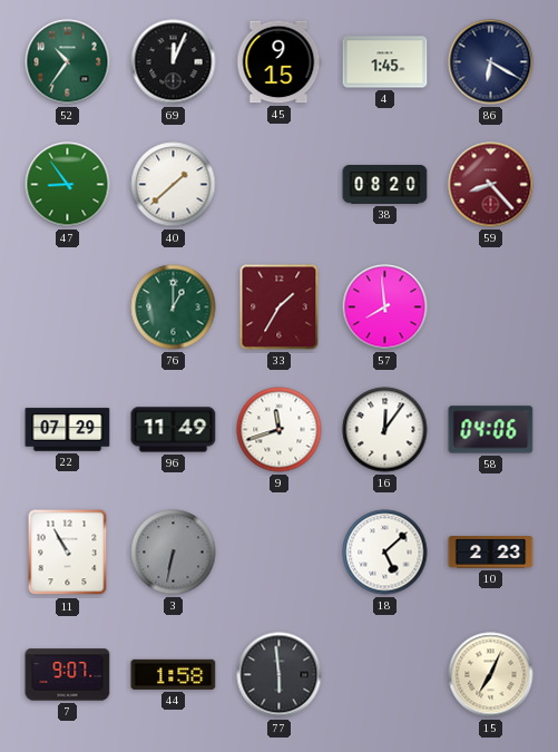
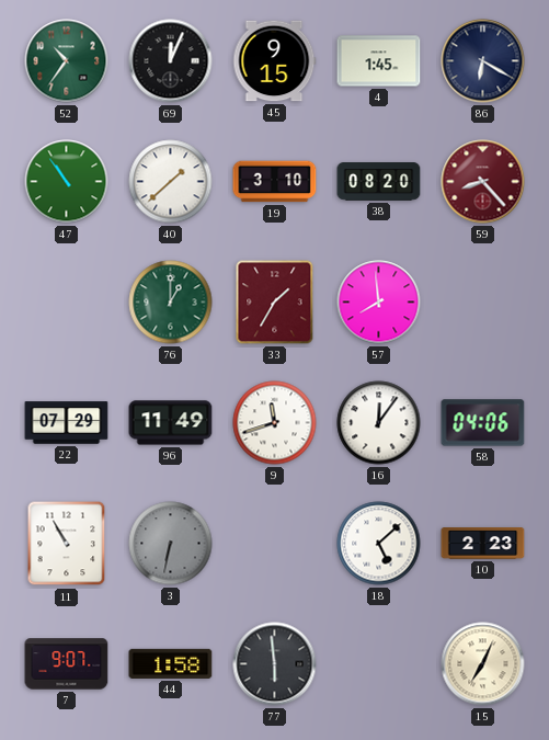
47: 8:54 -> 10:54 (67, 182)
19: none -> 3:10 (275, 182)
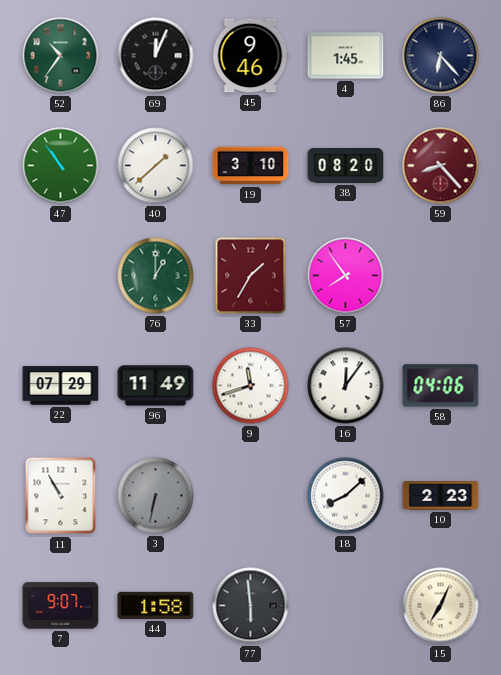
45: 9:15 -> 9:46 (251, 56)
86: 6:20 -> 6:23 (441, 56)
57: 7:59 -> 7:54 (346, 276)
18: 5:08 -> 8:08 (346, 496)
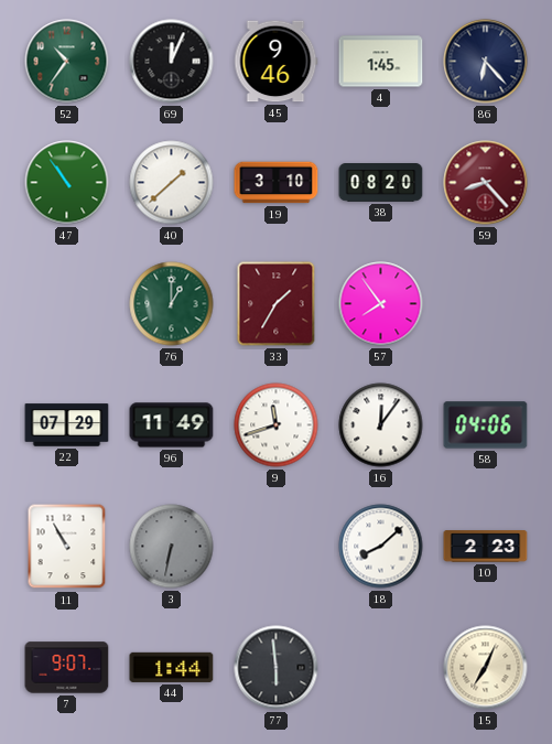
44: 1:58 -> 1:44 (172, 667)
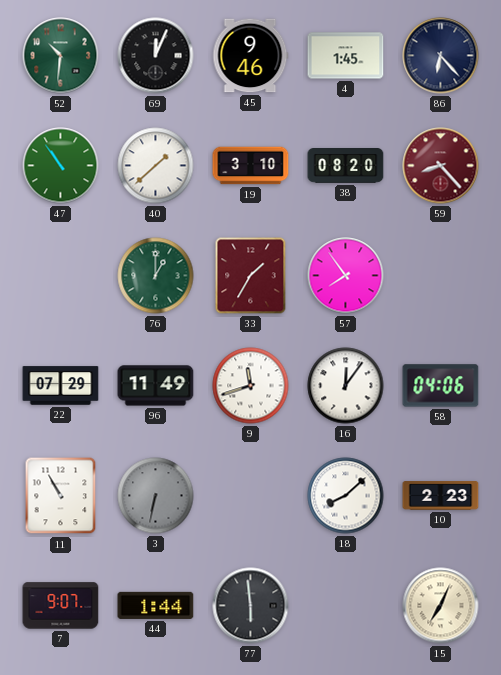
52: 10:36 -> 10:31 (61, 56)
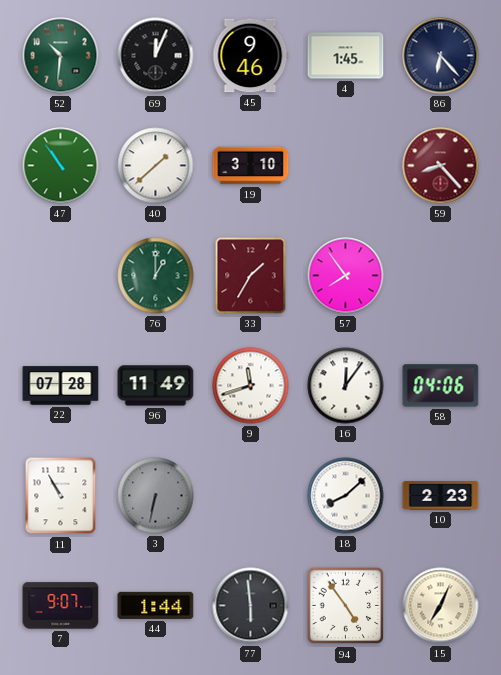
38: 08:20 -> none (346, 166)
22: 07:29 -> 07:28 (61, 386)
94: none -> 4:54 (346, 606)
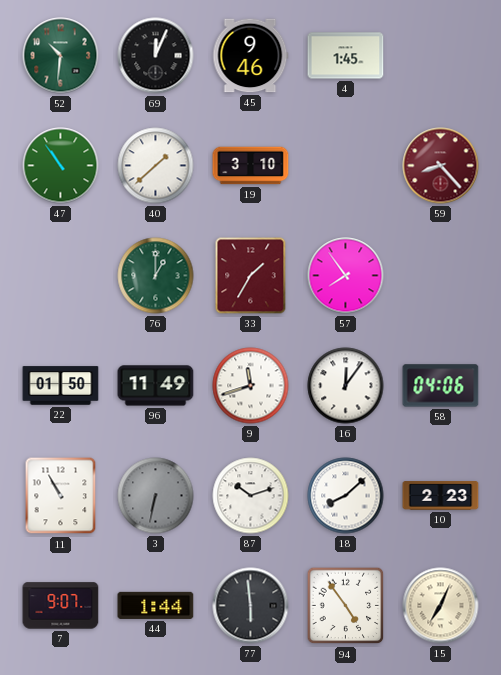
86: 6:23 -> none (441, 56)
22: 07:28 -> 01:50 (61, 386)
87: none -> 10:12 (251, 496)
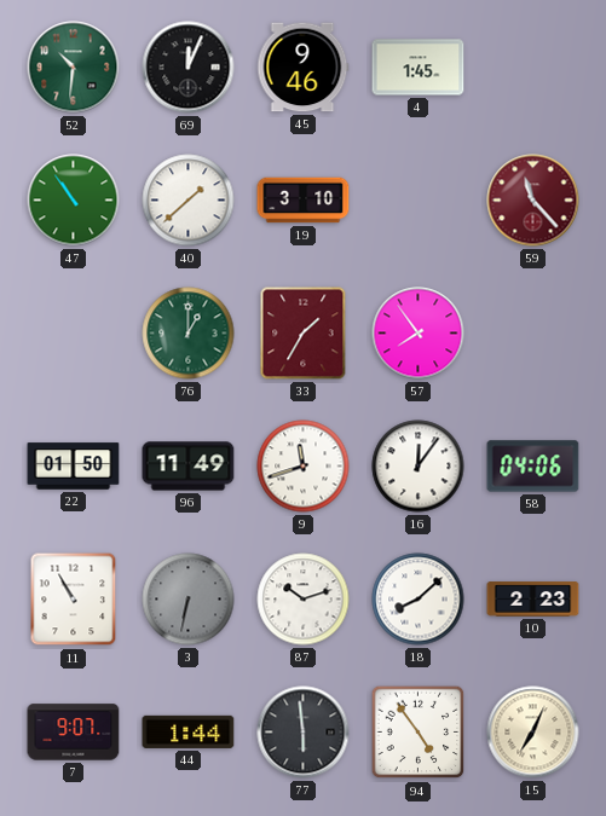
59: 8:23 -> 11:23 (533, 201)
